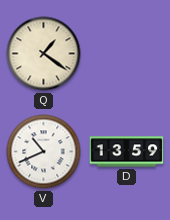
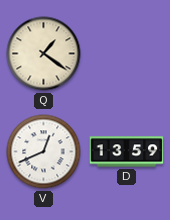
V: 10:41 -> 12:41 (44, 152)
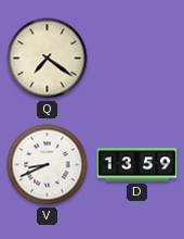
Q: 1:21 -> 7:21 (48, 59)
V: 12:41 -> 8:41 (48, 165)
